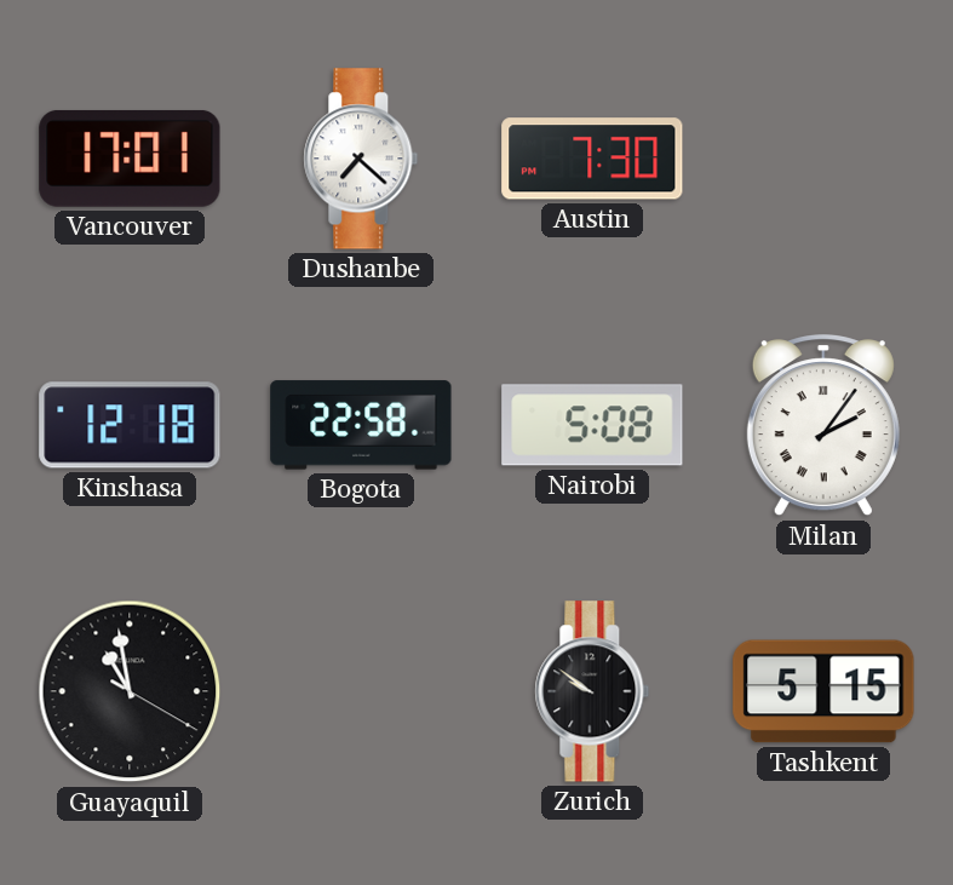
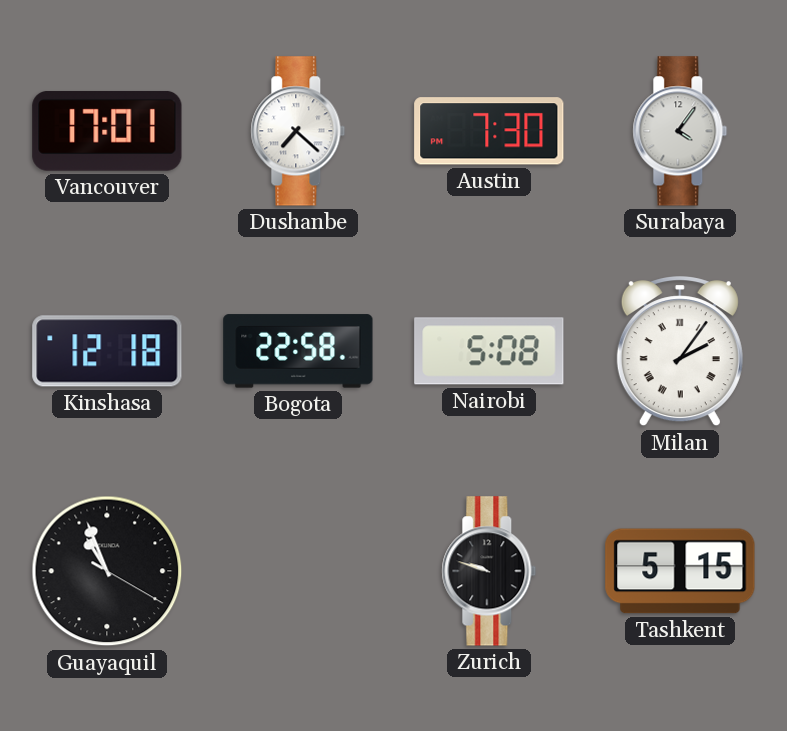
Surabaya: none -> 4:06 (680, 131)
Guayaquil: 10:58 -> 10:56 (107, 571)
Zurich: 9:51 -> 9:48 (489, 571)
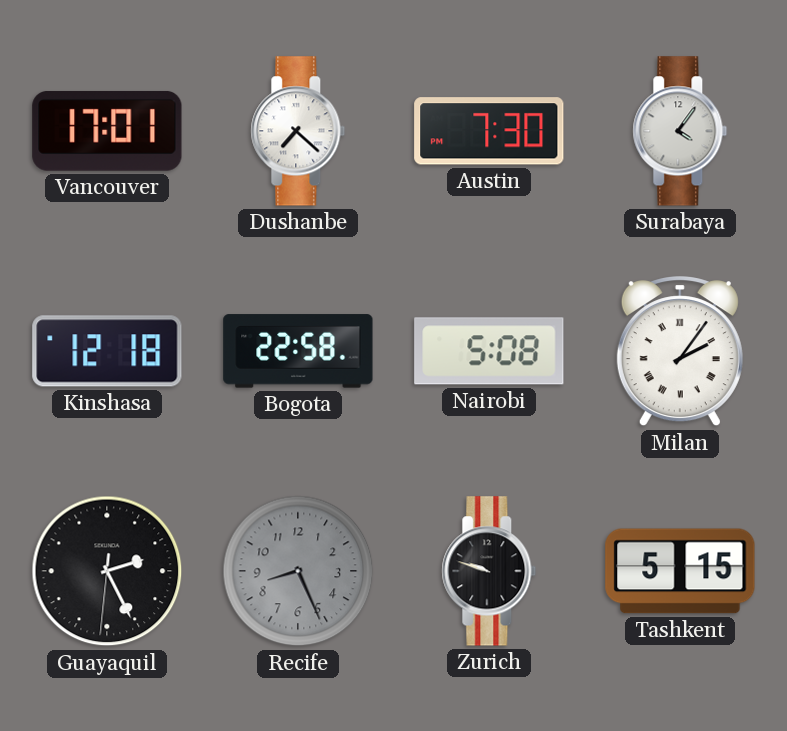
Guayaquil: 10:56 -> 2:25 (107, 571)
Recife: none -> 8:26 (298, 571)
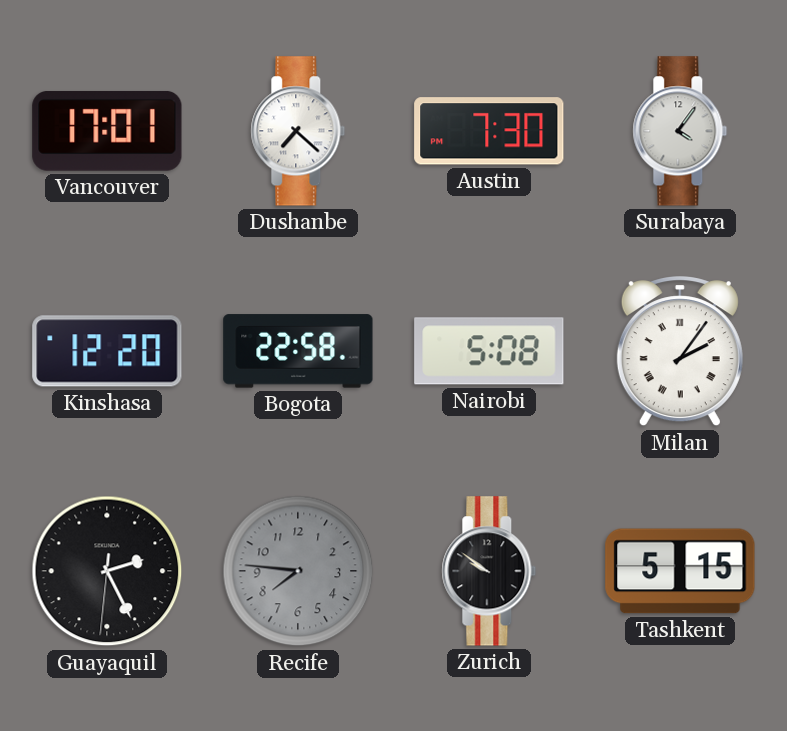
Kinshasa: 12:18 -> 12:20 (107, 351)
Recife: 8:26 -> 7:46 (298, 571)
Zurich: 9:48 -> 9:51 (489, 571)
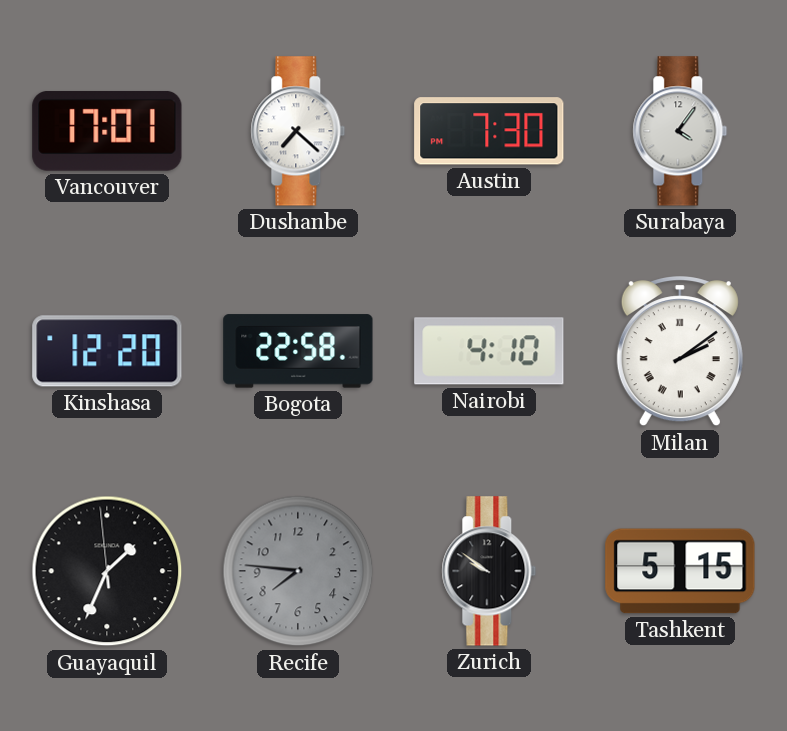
Nairobi: 5:08 -> 4:10 (489, 351)
Milan: 2:06 -> 2:09 (680, 352)
Guayaquil: 2:25 -> 1:33 (107, 571)
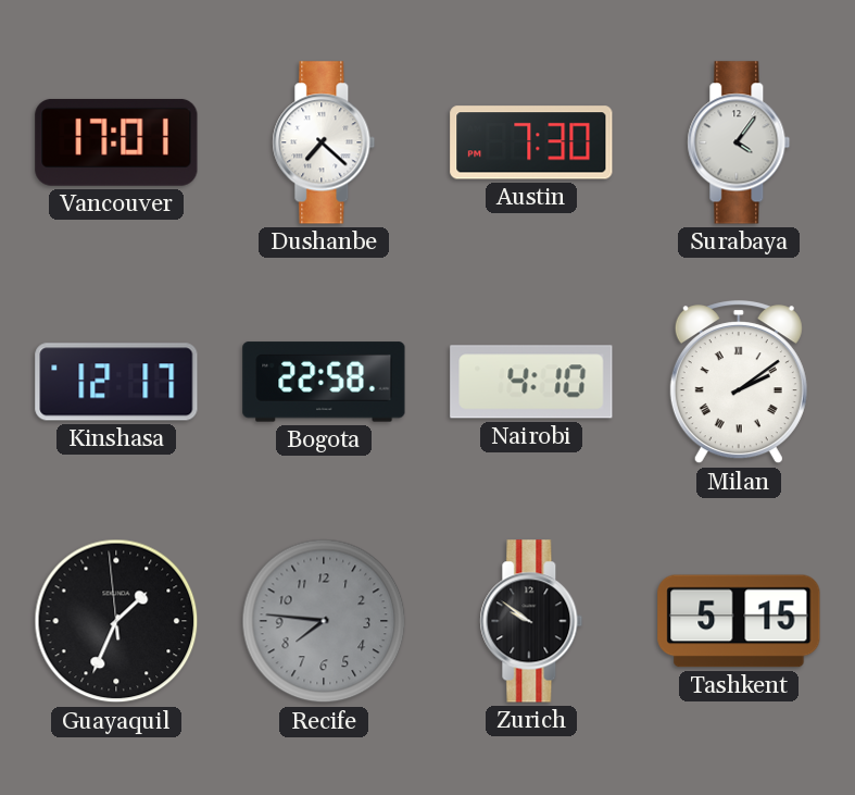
Kinshasa: 12:20 -> 12:17 (116, 382)
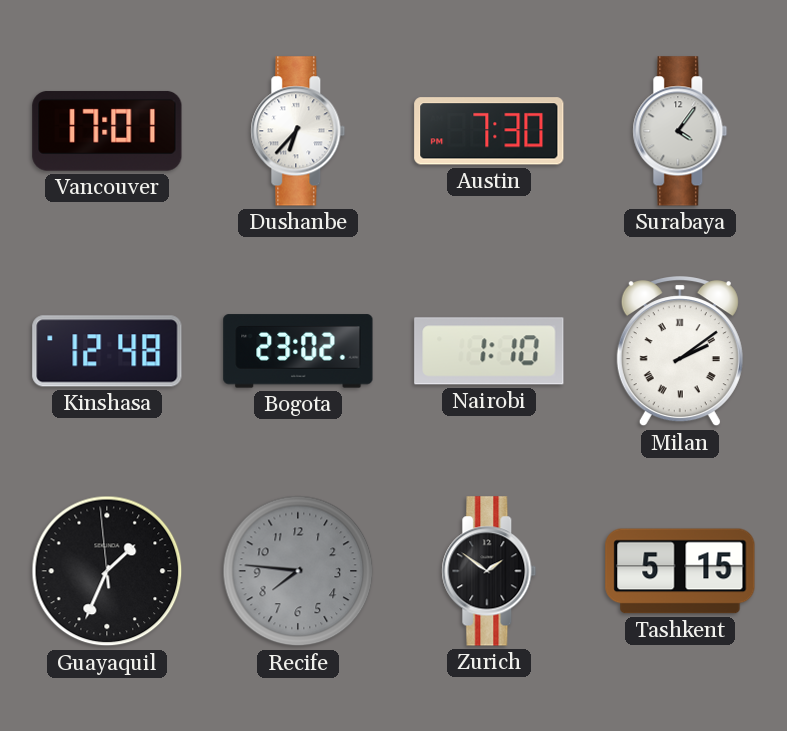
Dushanbe: 7:22 -> 6:37 (298, 131)
Kinshasa: 12:17 -> 12:48 (107, 351)
Bogota: 22:58 -> 23:02 (298, 351)
Nairobi: 4:10 -> 1:10 (489, 351)
Zurich: 9:51 -> 1:51 (489, 571)
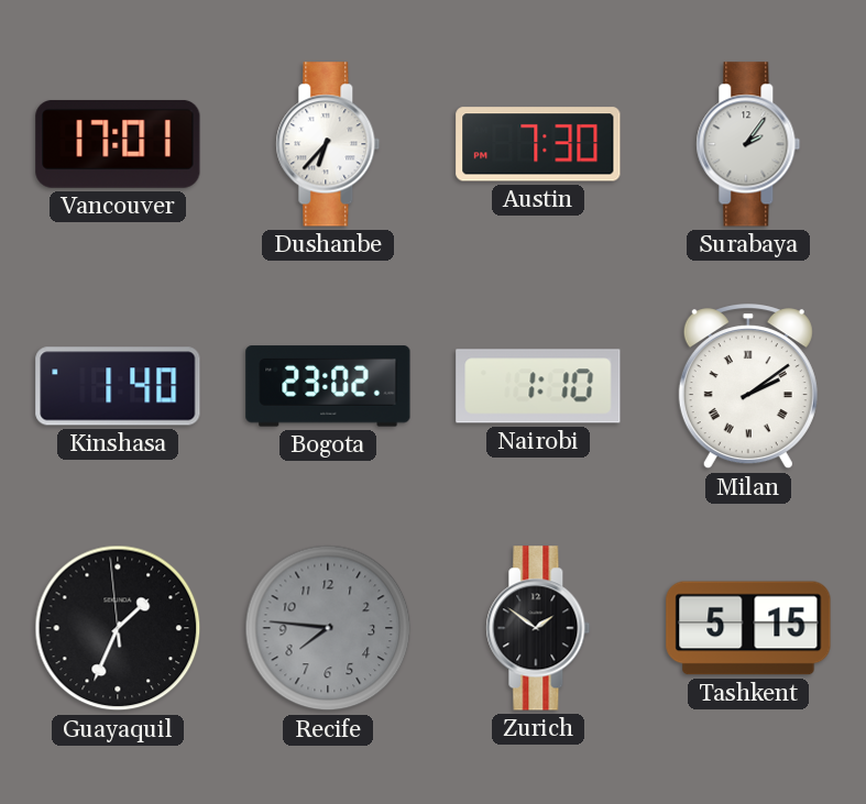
Surabaya: 4:06 -> 2:06 (748, 144)
Kinshasa: 12:48 -> 1:40 (118, 386)
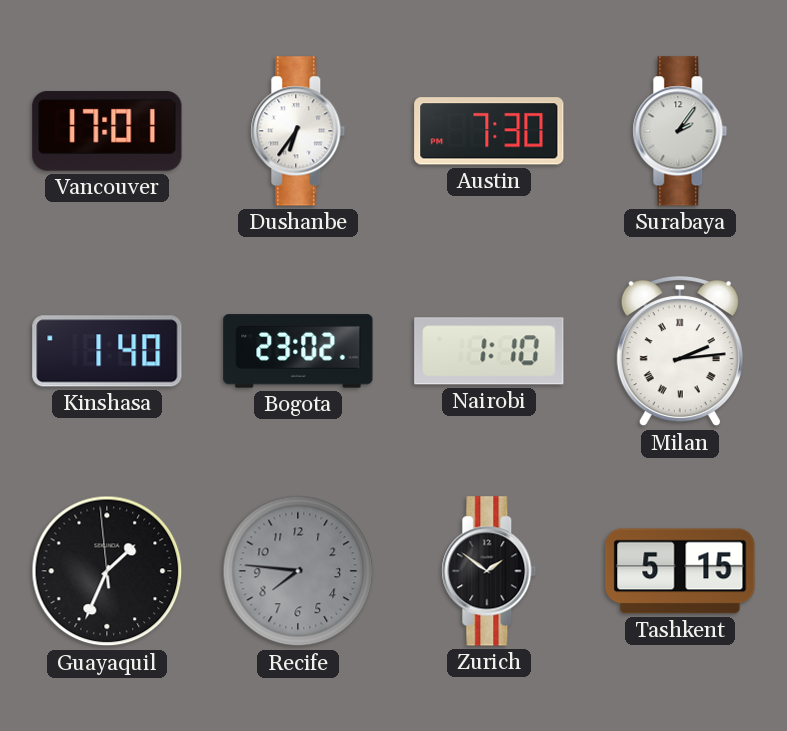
Dushanbe: 6:37 -> 6:36 (298, 131)
Milan: 2:09 -> 2:14 (680, 352)
